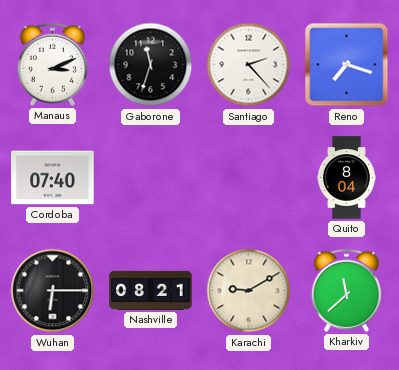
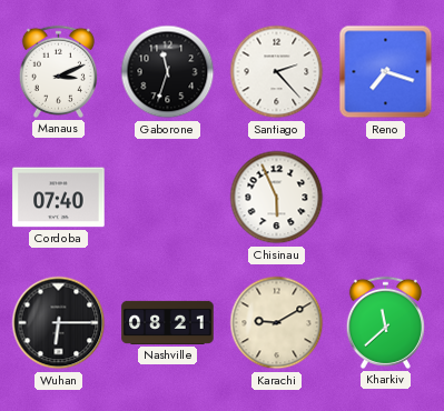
Chisinau: none -> 5:56 (277, 198)
Quito: 8:04 -> none (346, 178)
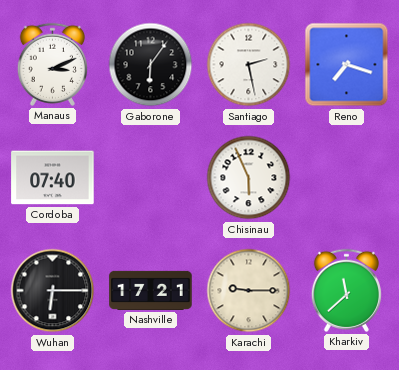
Gaborone: 11:33 -> 6:06 (151, 65)
Santiago: 2:23 -> 2:28 (249, 65)
Nashville: 08:21 -> 17:21 (151, 290)
Karachi: 9:10 -> 9:15 (249, 291)
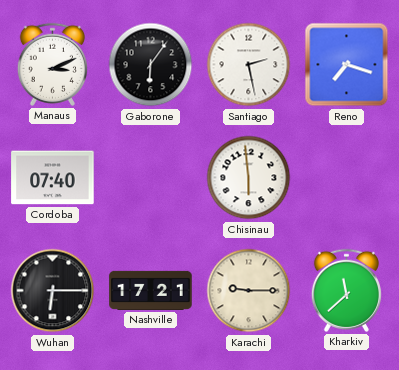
Chisinau: 5:56 -> 5:59 (249, 178)
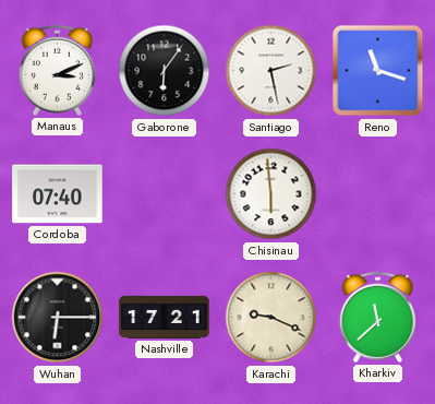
Reno: 7:18 -> 11:18 (378, 71)
Karachi: 9:15 -> 9:19 (271, 318)
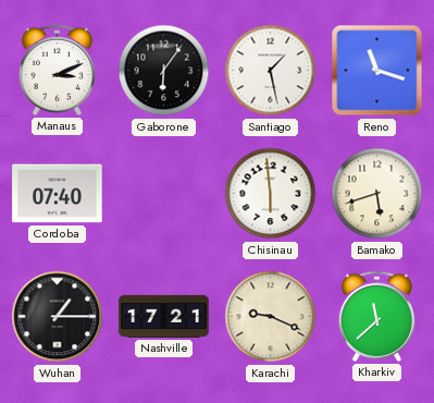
Santiago: 2:28 -> 1:28 (271, 71)
Bamako: none -> 5:42 (377, 194)
Wuhan: 6:15 -> 1:15 (58, 317)
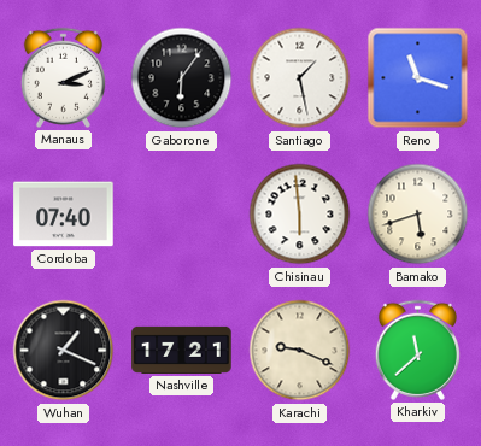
Wuhan: 1:15 -> 1:19 (64, 351)
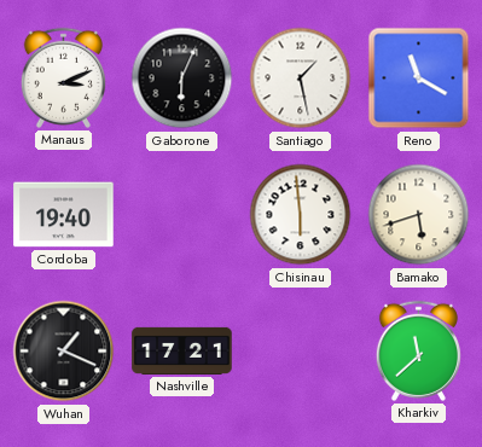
Gaborone: 6:06 -> 6:04 (182, 79)
Reno: 11:18 -> 11:20 (419, 79)
Cordoba: 07:40 -> 19:40 (64, 215)
Karachi: 9:19 -> none (300, 351)
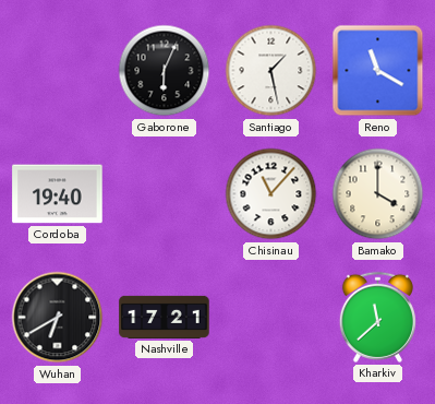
Manaus: 3:11 -> none (63, 77)
Chisinau: 5:59 -> 11:07 (271, 194)
Bamako: 5:42 -> 4:00 (378, 194)
Wuhan: 1:19 -> 6:40 (58, 318)
